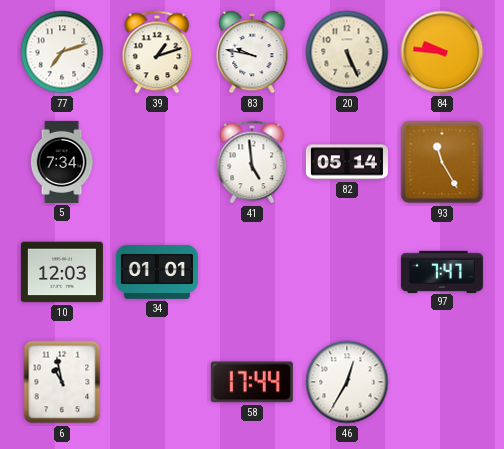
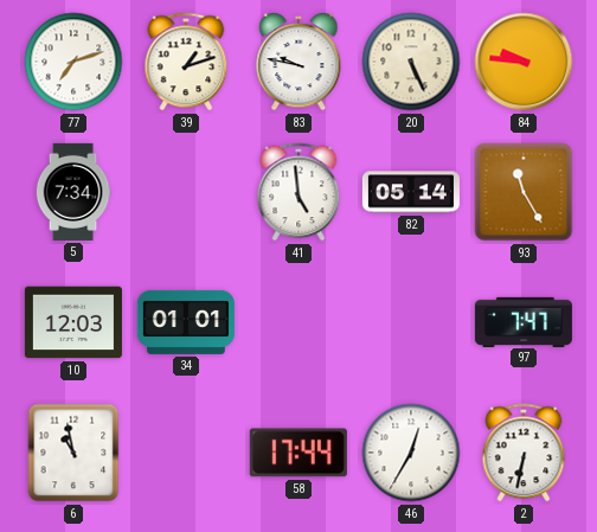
2: none -> 6:32 (524, 453)
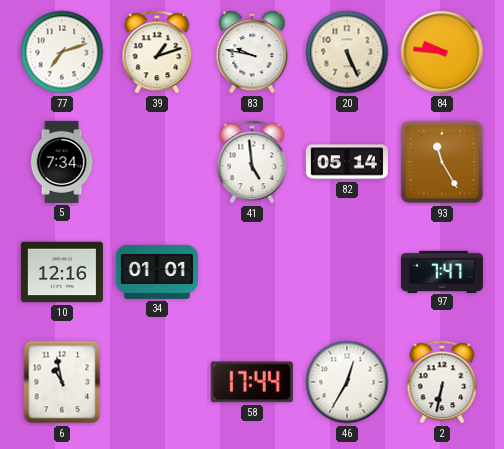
10: 12:03 -> 12:16 (62, 272)
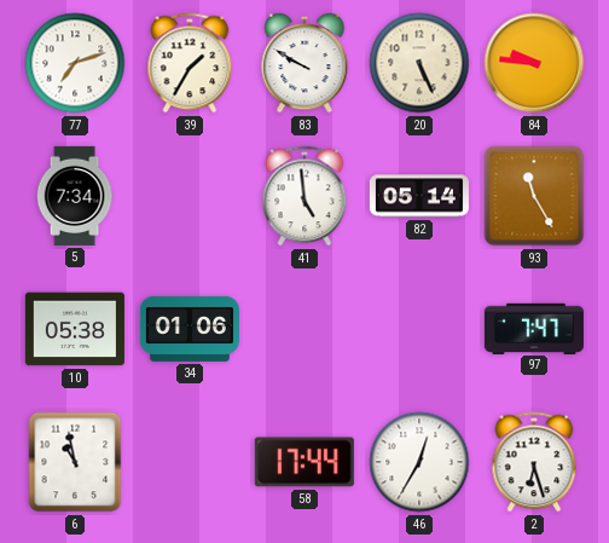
39: 1:12 -> 1:35 (190, 63)
83: 9:47 -> 9:50 (304, 63)
10: 12:16 -> 05:38 (75, 329)
34: 01:01 -> 01:06 (190, 329)
2: 6:32 -> 6:27 (534, 462)
